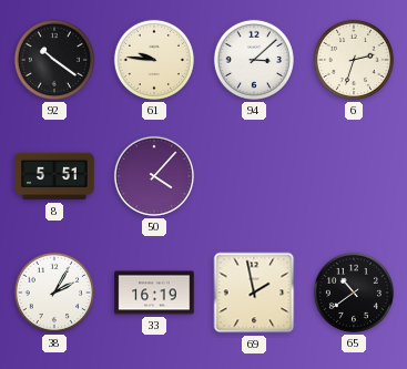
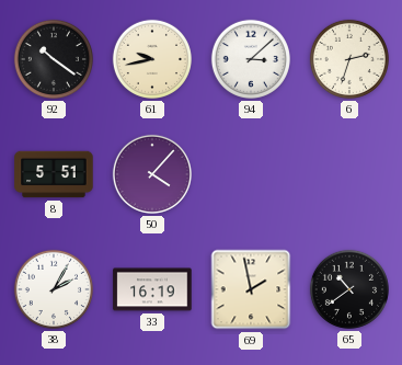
61: 9:46 -> 9:43 (152, 59)
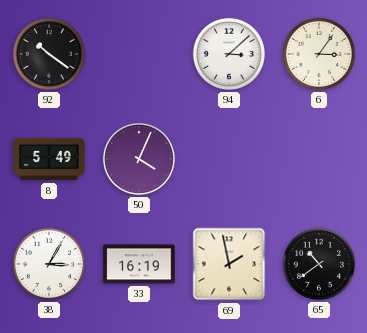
61: 9:43 -> none (152, 59)
6: 2:33 -> 3:06 (319, 54)
8: 5:51 -> 5:49 (49, 159)
50: 4:07 -> 4:04 (139, 159)
38: 2:05 -> 3:05 (49, 264)
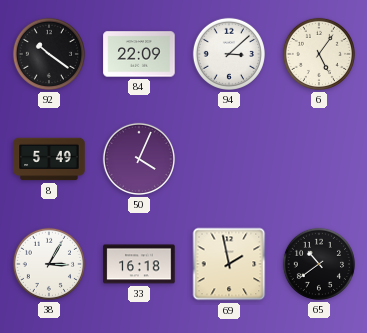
84: none -> 22:09 (139, 54)
6: 3:06 -> 5:06 (319, 54)
33: 16:19 -> 16:18 (139, 264)
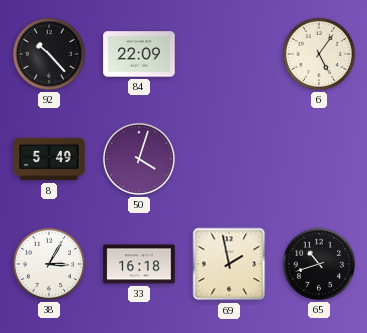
92: 10:21 -> 10:23 (49, 54)
94: 3:08 -> none (229, 54)
50: 4:04 -> 4:03 (139, 159)
65: 10:39 -> 10:42 (319, 264)
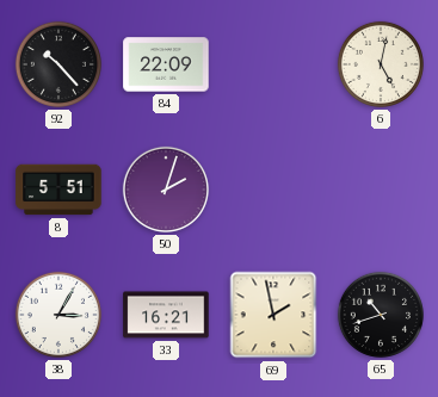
6: 5:06 -> 5:02 (381, 64)
8: 5:49 -> 5:51 (58, 190)
50: 4:03 -> 2:03 (166, 190)
33: 16:18 -> 16:21 (166, 315)
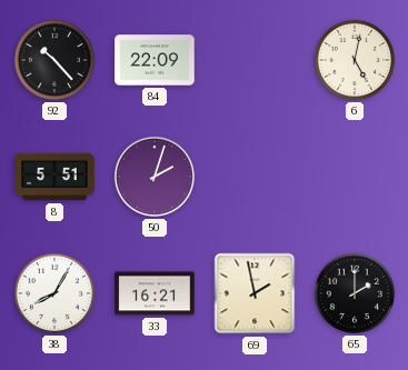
38: 3:05 -> 8:05 (54, 293)
65: 10:42 -> 2:00 (355, 293)
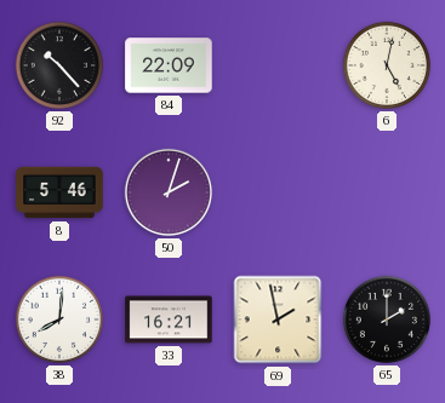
8: 5:51 -> 5:46 (59, 192)
38: 8:05 -> 8:01 (59, 319)
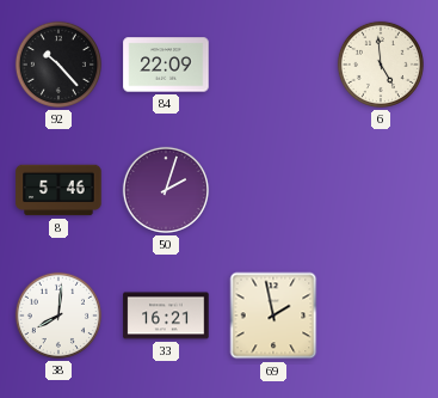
6: 5:02 -> 4:59 (381, 65)
65: 2:00 -> none (387, 319)
